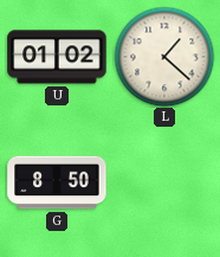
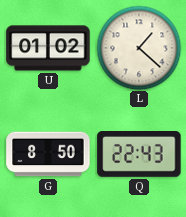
Q: none -> 22:43 (139, 155)
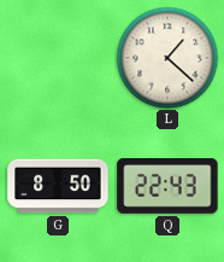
U: 01:02 -> none (48, 48)
